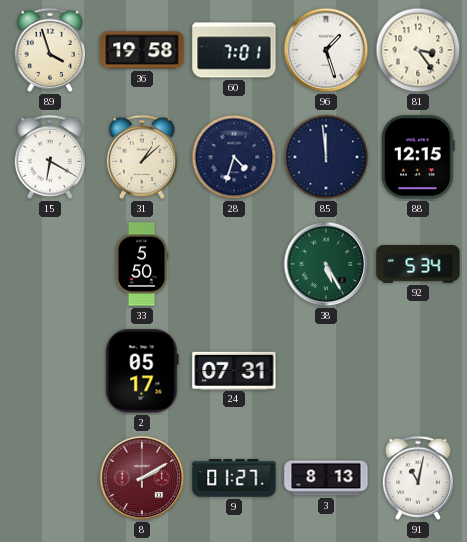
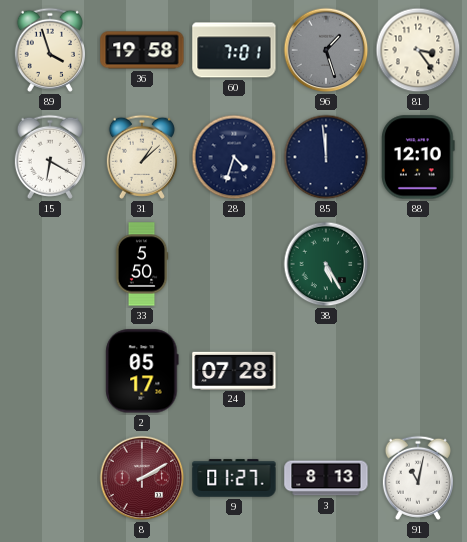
96 dial: white -> grey (326, 50)
88: 12:15 -> 12:10 (418, 157)
92: 5:34 -> none (418, 264)
24: 07:31 -> 07:28 (234, 370)
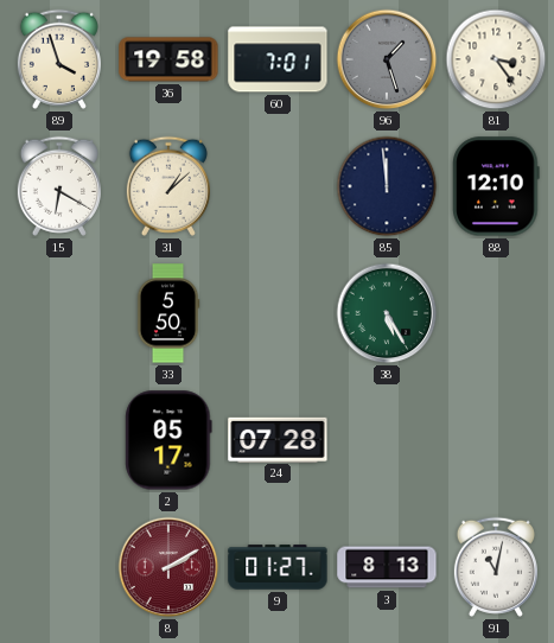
28: 4:33 -> none (234, 157)
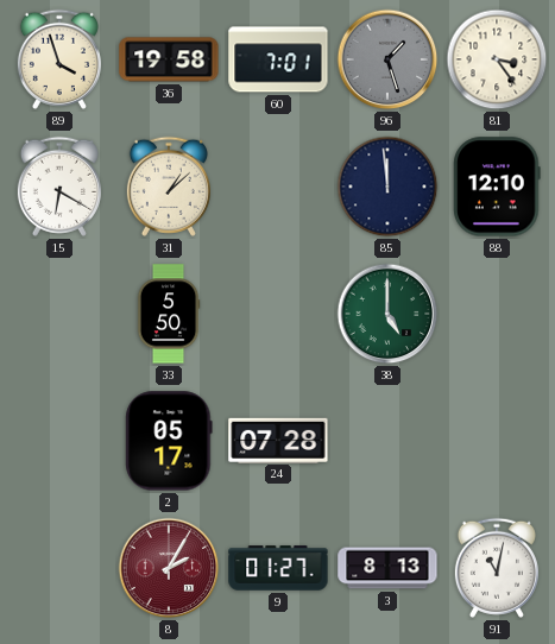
38: 5:25 -> 5:00 (387, 314)
8: 2:10 -> 2:05 (169, 568)
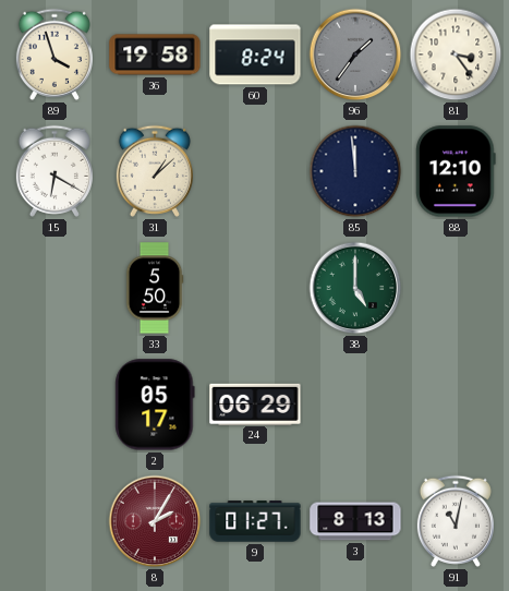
60: 7:01 -> 8:24 (255, 55)
96: 1:27 -> 1:36 (355, 55)
24: 07:28 -> 06:29 (255, 403)
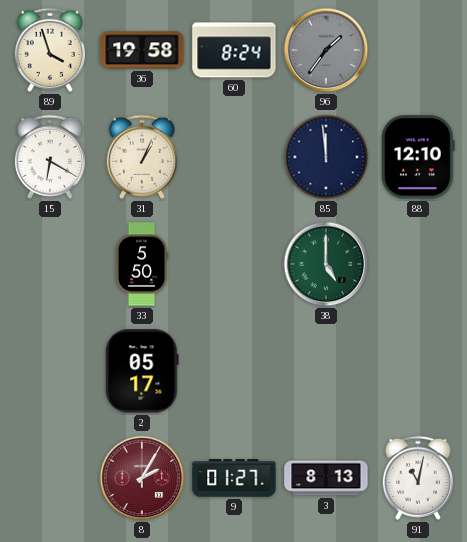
81: 3:24 -> none (456, 55)
31: 1:08 -> 1:04 (142, 157)
24: 06:29 -> none (255, 403)
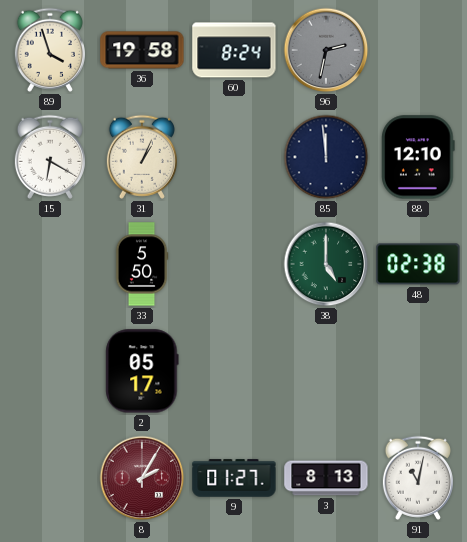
96: 1:36 -> 2:32 (326, 50)
48: none -> 02:38 (418, 264)
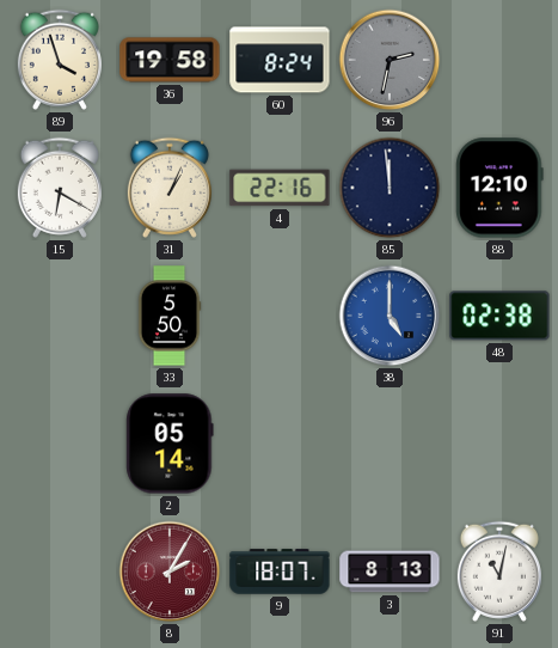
4: none -> 22:16 (280, 188)
38 dial: green -> blue (390, 316)
2: 05:17 -> 05:14 (170, 444)
9: 01:27 -> 18:07 (280, 571)
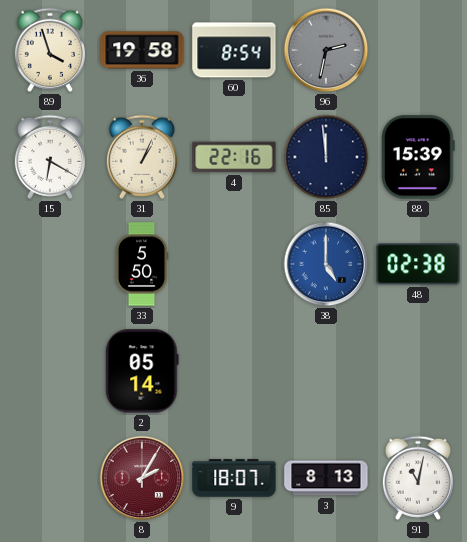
60: 8:24 -> 8:54 (234, 50)
88: 12:10 -> 15:39 (418, 157)
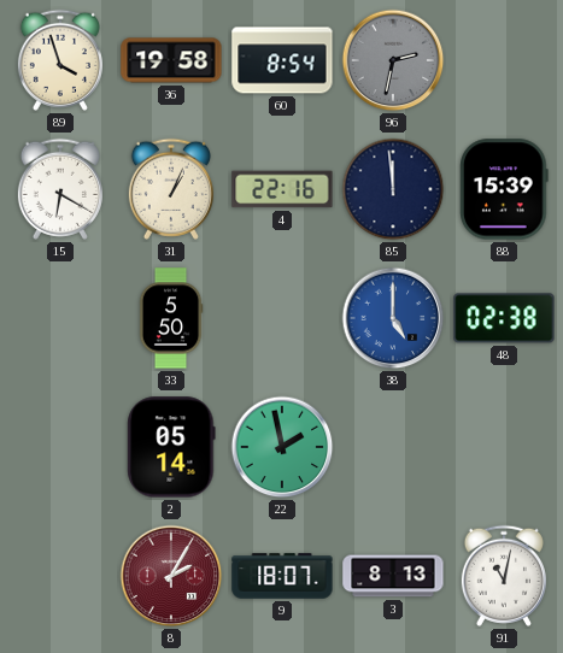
22: none -> 1:58 (282, 447)
